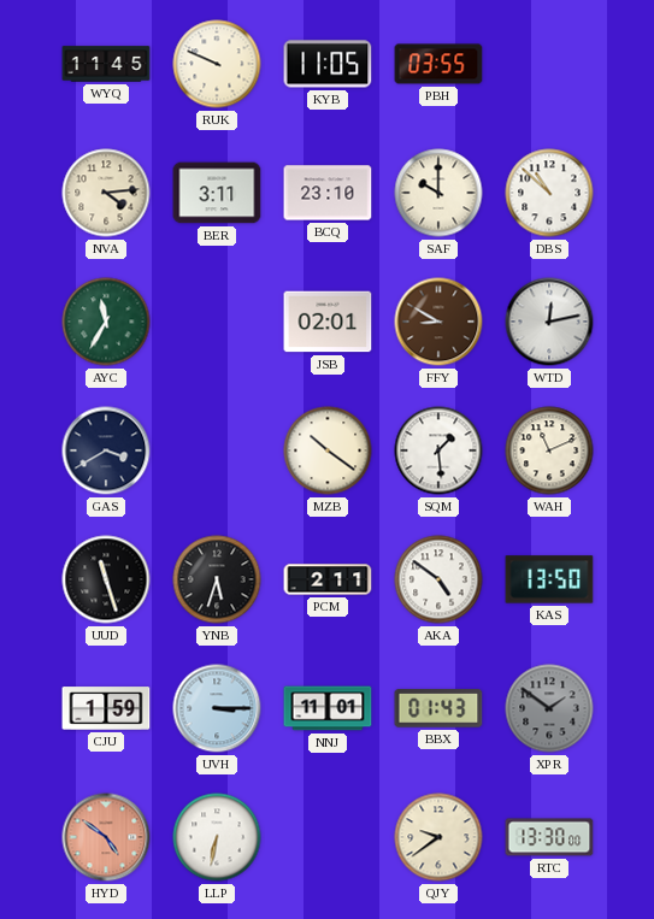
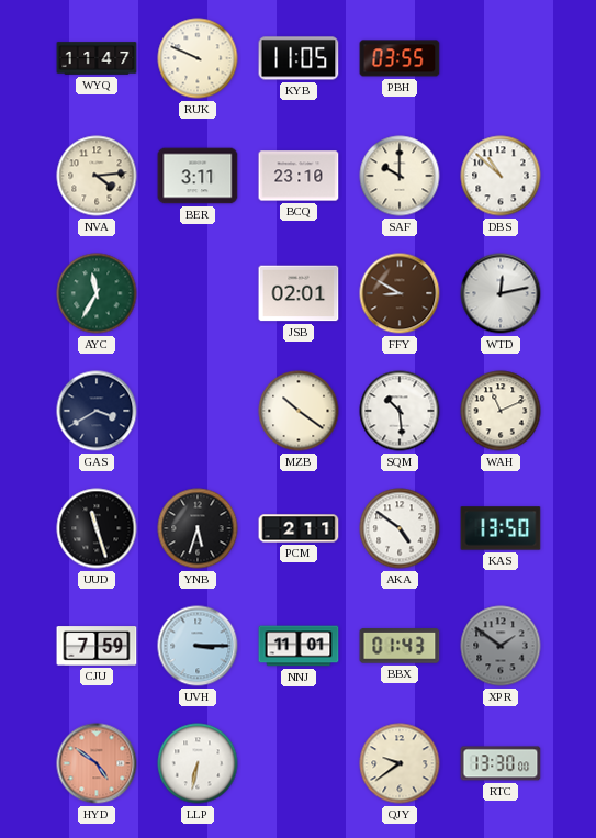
WYQ: 11:45 -> 11:47 (97, 58)
SQM: 1:29 -> 10:29 (400, 411)
CJU: 1:59 -> 7:59 (97, 646)
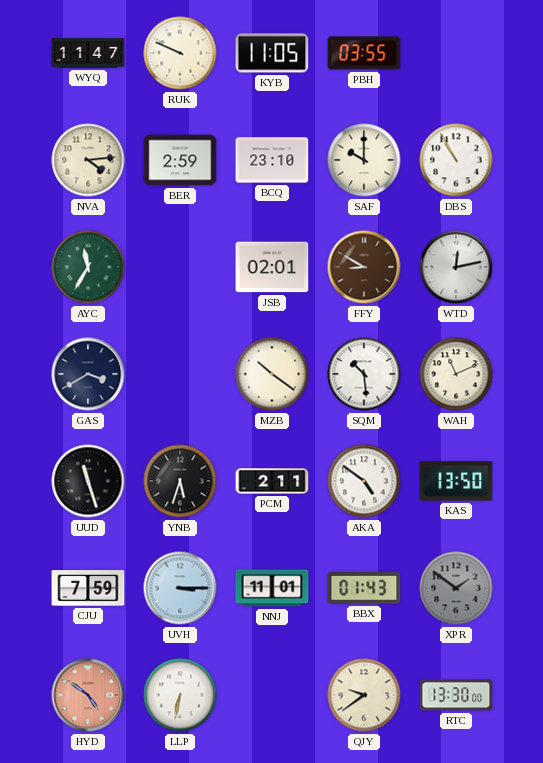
BER: 3:11 -> 2:59 (180, 160)
DBS: 10:52 -> 10:55 (456, 160)
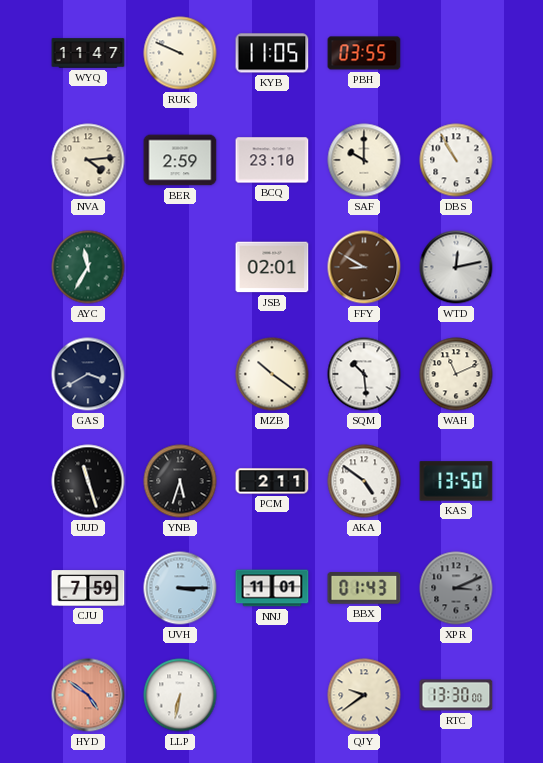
XPR: 1:51 -> 3:11 (456, 588)
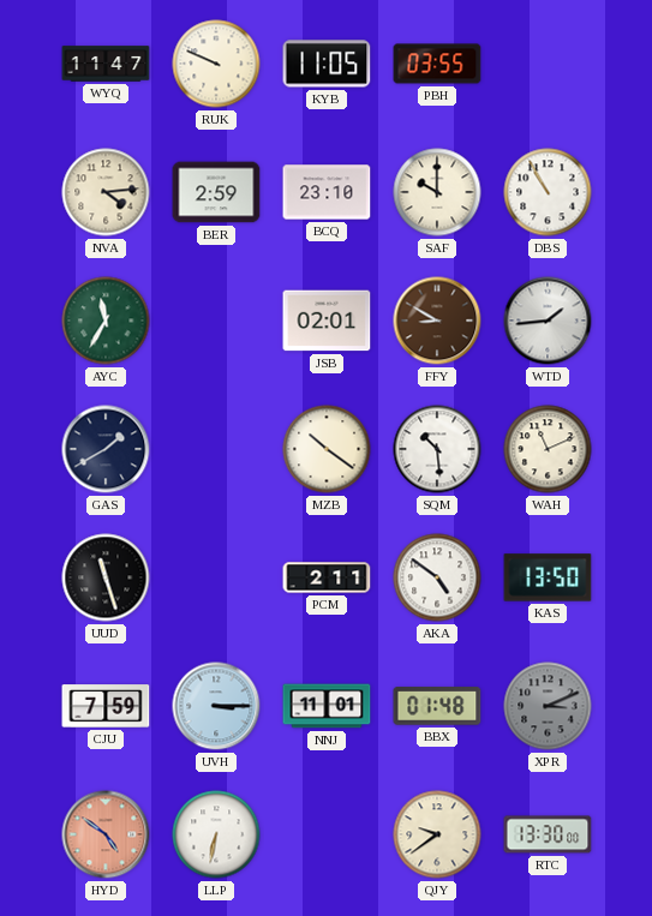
WTD: 12:13 -> 1:44 (548, 321)
GAS: 3:40 -> 1:40 (106, 449)
YNB: 5:33 -> none (180, 481)
BBX: 01:43 -> 01:48 (437, 706)
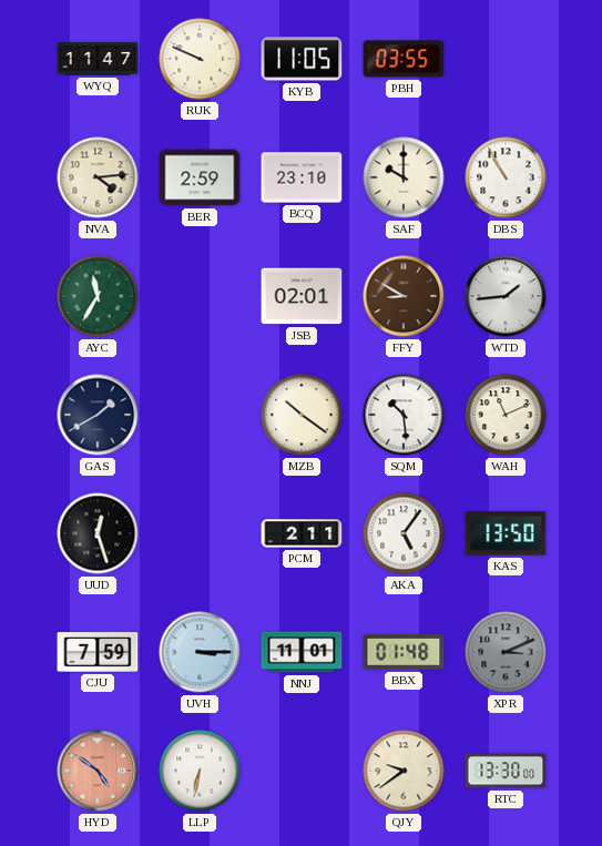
UUD: 11:27 -> 12:27 (98, 533)
AKA: 4:51 -> 5:06 (404, 533)
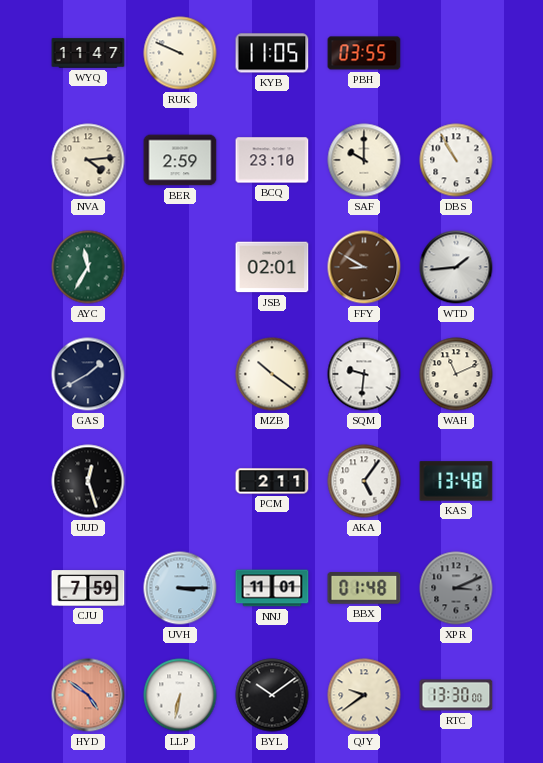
SQM: 10:29 -> 9:31 (364, 374)
KAS: 13:50 -> 13:48 (456, 481)
BYL: none -> 10:09 (272, 695)
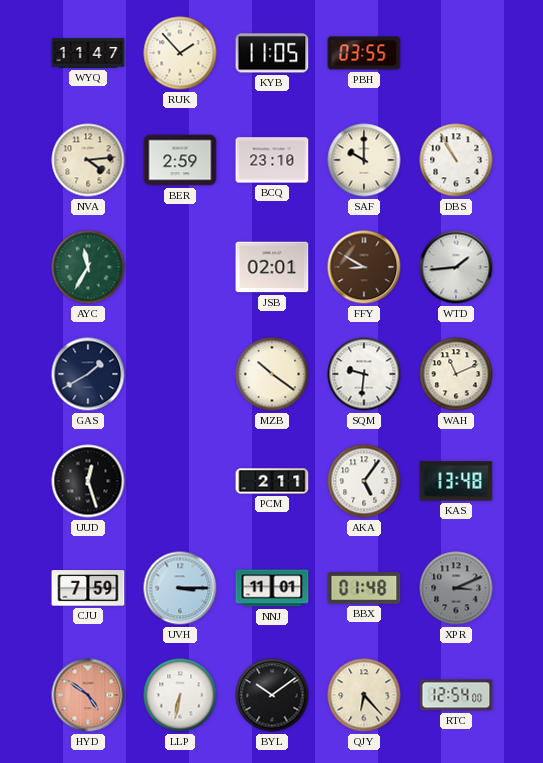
RUK: 9:49 -> 1:53 (180, 53)
QJY: 9:39 -> 6:23 (364, 695)
RTC: 13:30 -> 12:54 (456, 695)
